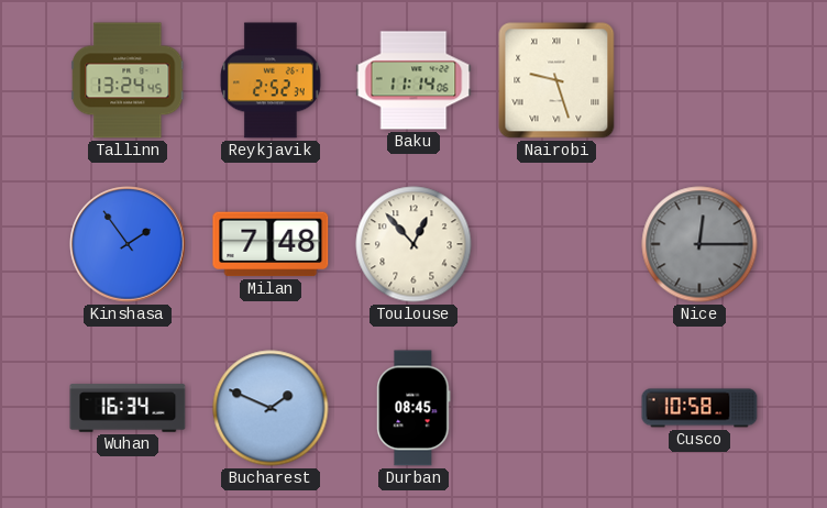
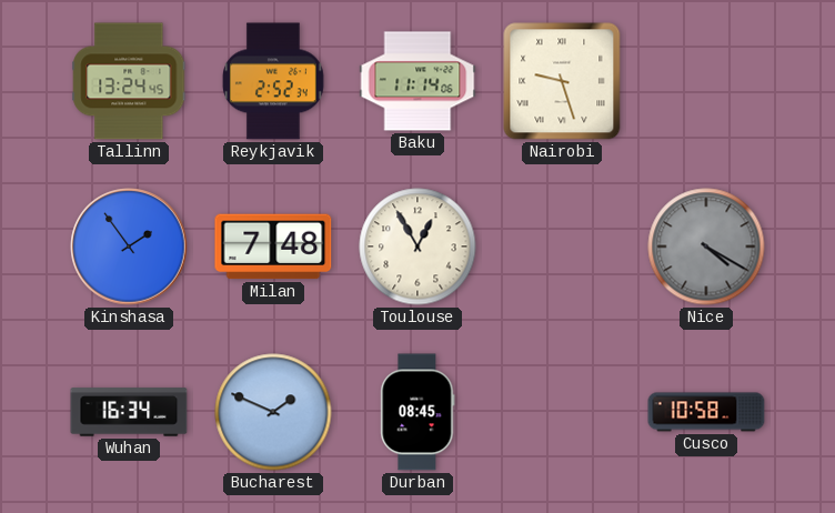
Toulouse: 12:53 -> 12:55 (417, 247)
Nice: 12:15 -> 4:20 (706, 247)
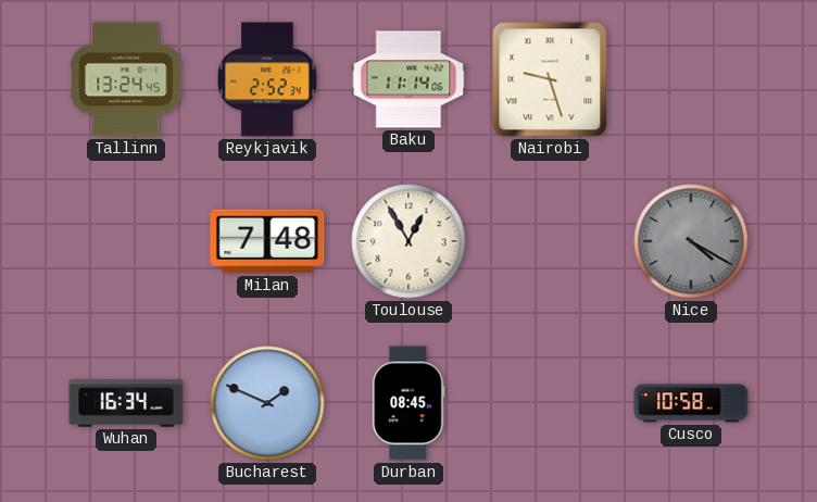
Kinshasa: 1:54 -> none (129, 247)
